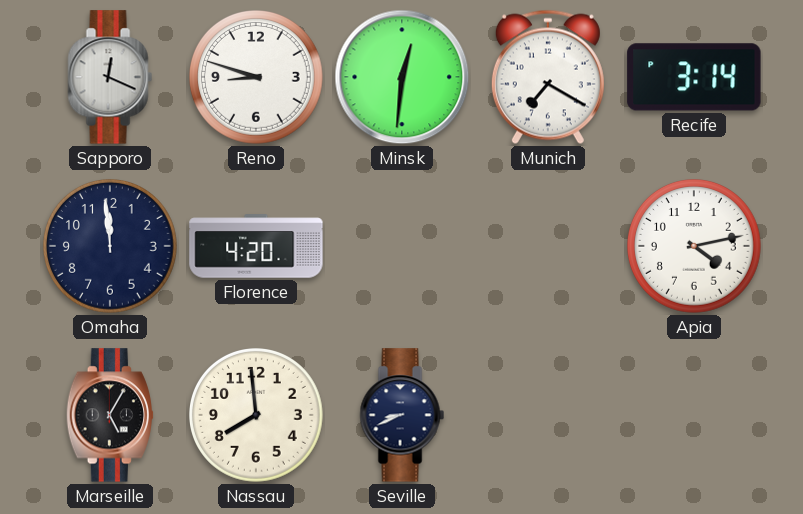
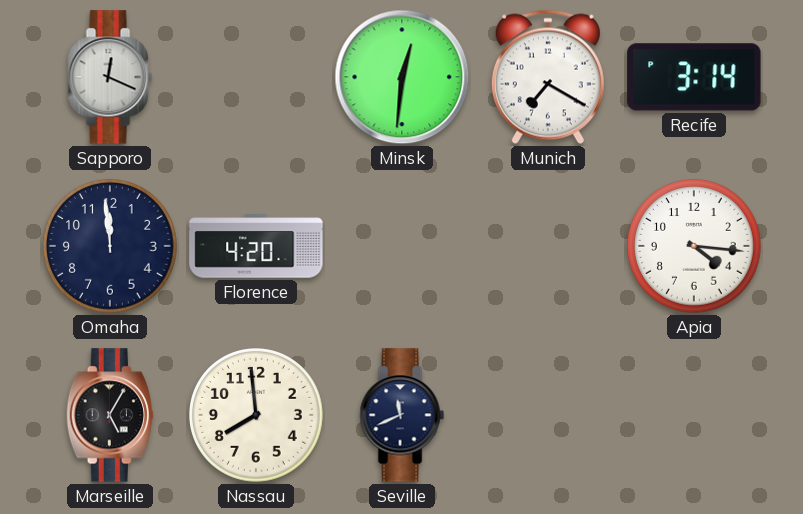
Reno: 8:48 -> none (257, 78)
Apia: 4:13 -> 4:16 (695, 247)
Seville: 8:41 -> 11:41 (402, 415)
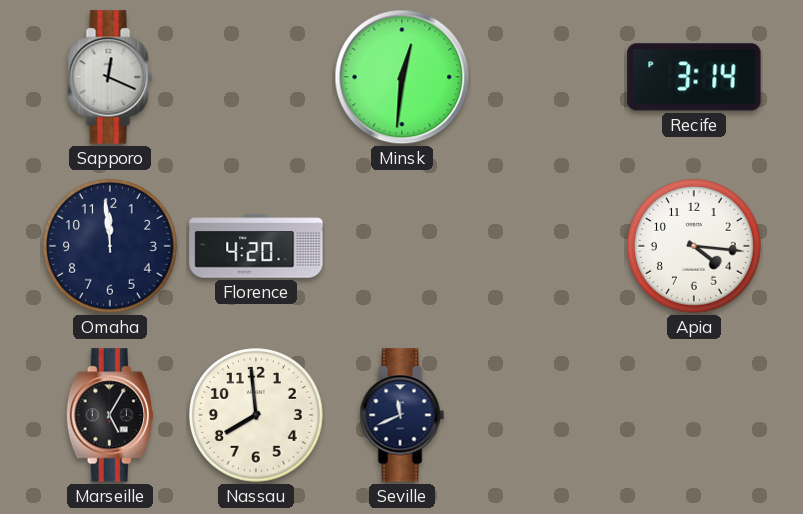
Munich: 7:20 -> none (548, 77)
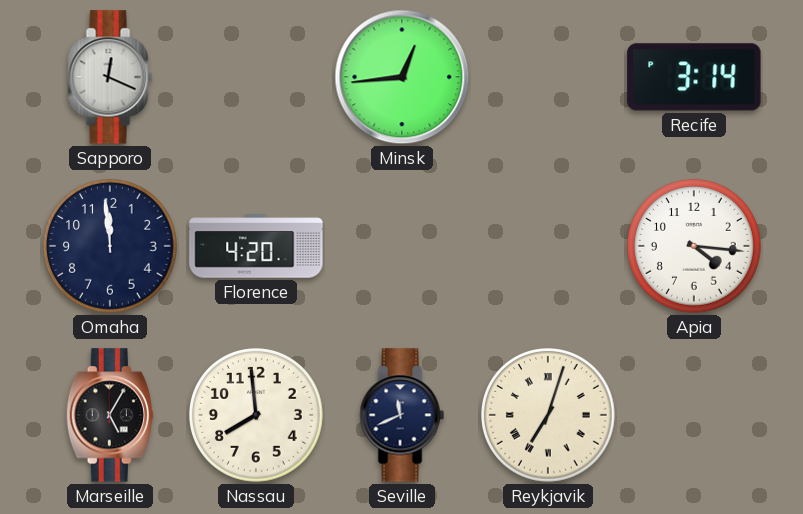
Minsk: 12:31 -> 12:44 (402, 77)
Reykjavik: none -> 7:03 (549, 416)
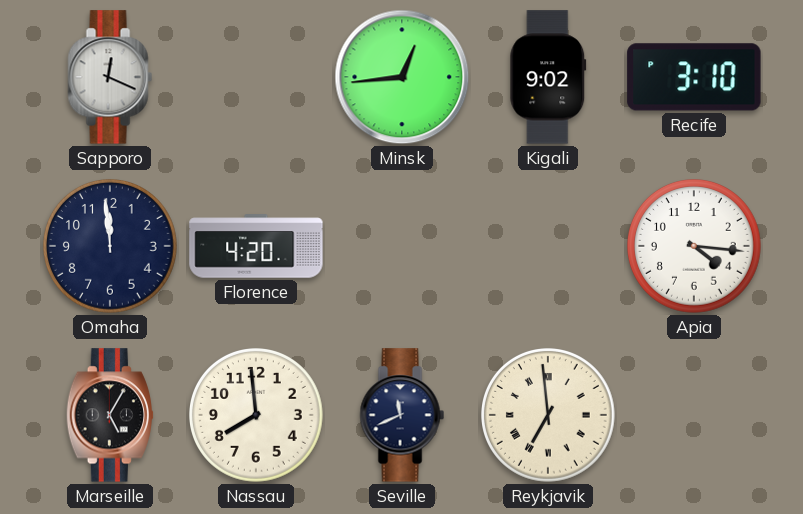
Kigali: none -> 9:02 (548, 77)
Recife: 3:14 -> 3:10 (694, 77)
Reykjavik: 7:03 -> 6:59 (549, 416)
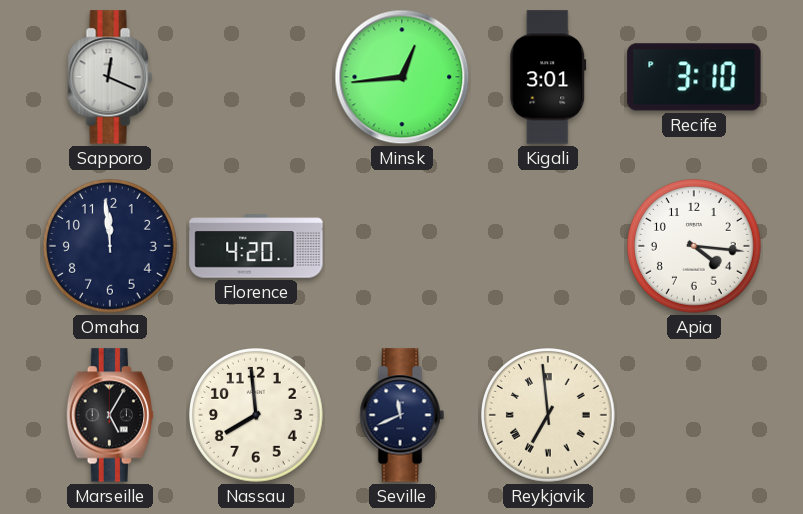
Kigali: 9:02 -> 3:01 (548, 77)
